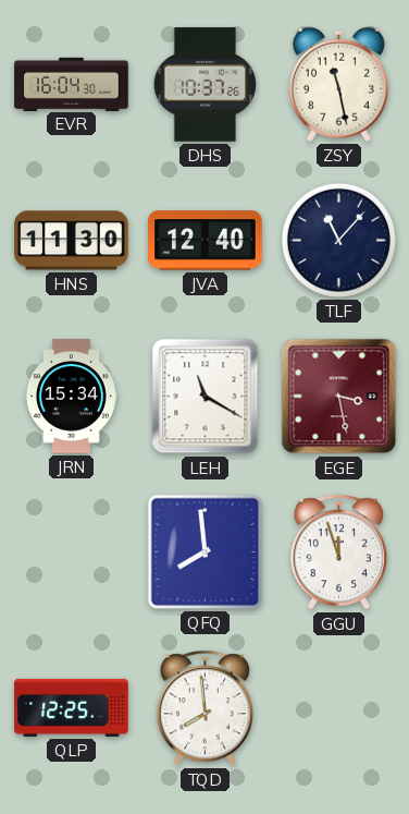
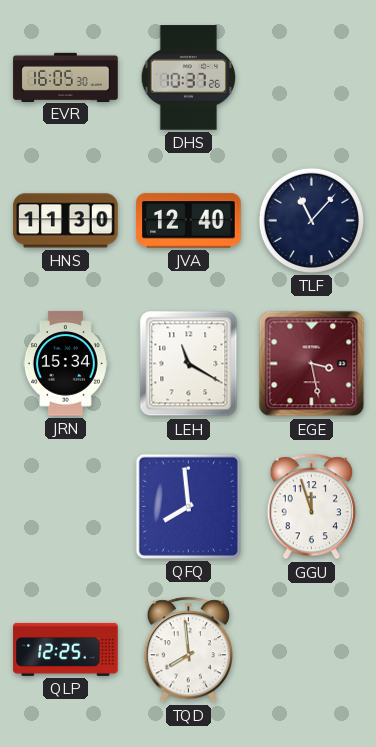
EVR: 16:04 -> 16:05 (66, 77)
ZSY: 11:28 -> none (338, 84)
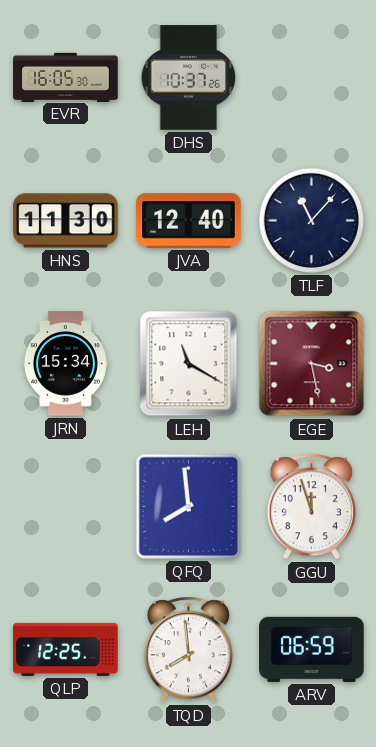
ARV: none -> 06:59 (312, 649)
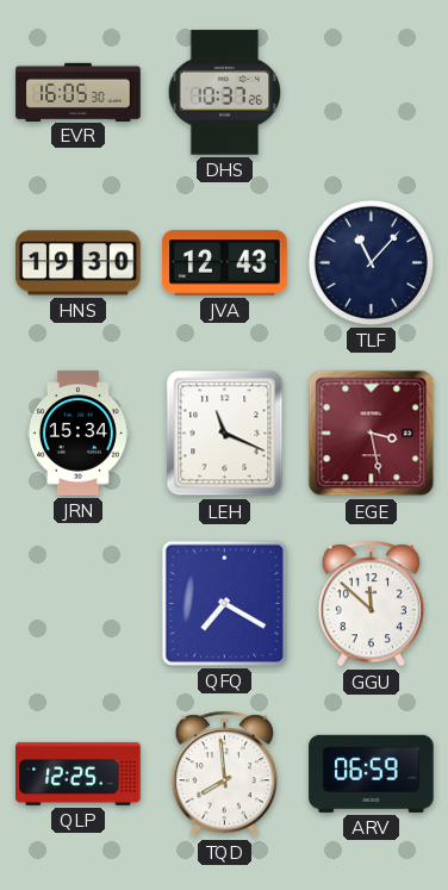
HNS: 11:30 -> 19:30 (79, 263)
JVA: 12:40 -> 12:43 (225, 263)
LEH: 11:20 -> 11:19 (225, 434)
QFQ: 7:59 -> 7:20 (224, 603)
GGU: 11:57 -> 11:52 (371, 604)
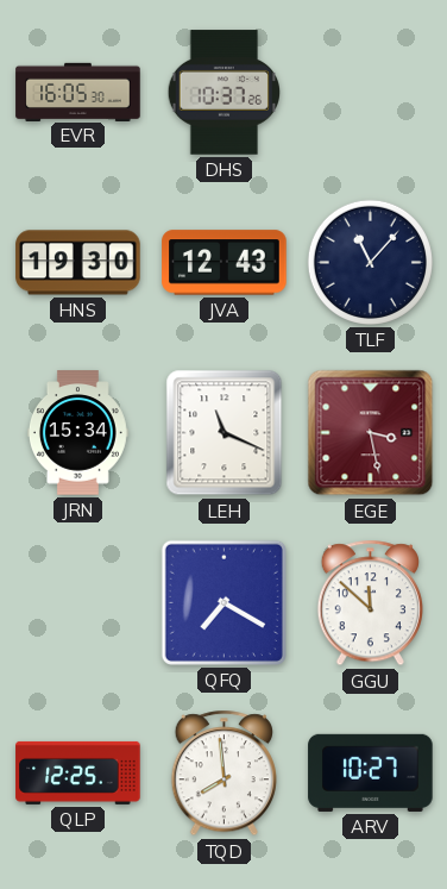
ARV: 06:59 -> 10:27 (371, 772)
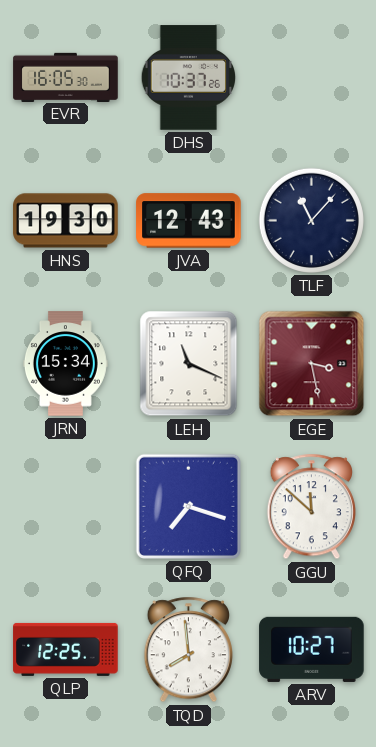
QFQ: 7:20 -> 7:18 (188, 506)
